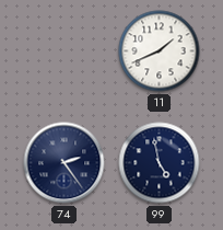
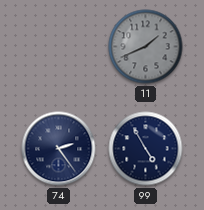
11 dial: white -> grey (146, 47)
99: 4:58 -> 4:55 (146, 149)
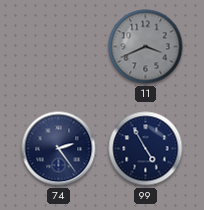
11: 1:41 -> 3:41 (146, 47)
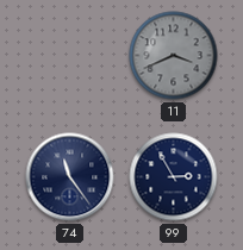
74: 2:24 -> 11:24 (70, 177)
99: 4:55 -> 2:55 (174, 177)
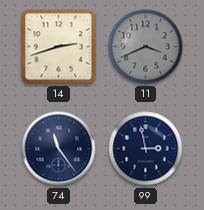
14: none -> 2:42 (59, 47)
99: 2:55 -> 2:58 (146, 149)
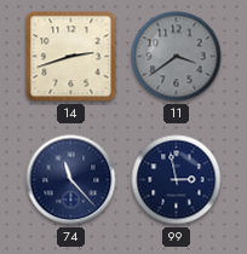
11: 3:41 -> 3:39 (177, 57)
74: 11:24 -> 11:23 (71, 180)
